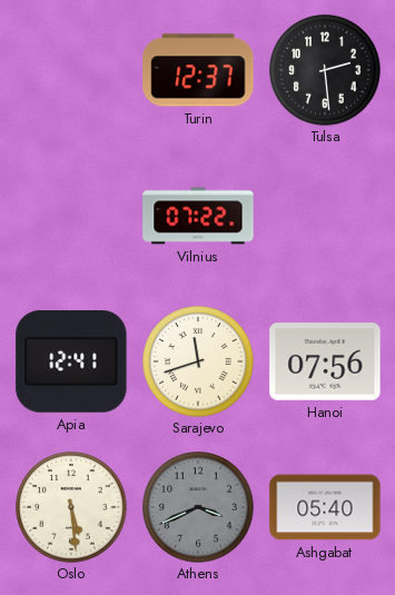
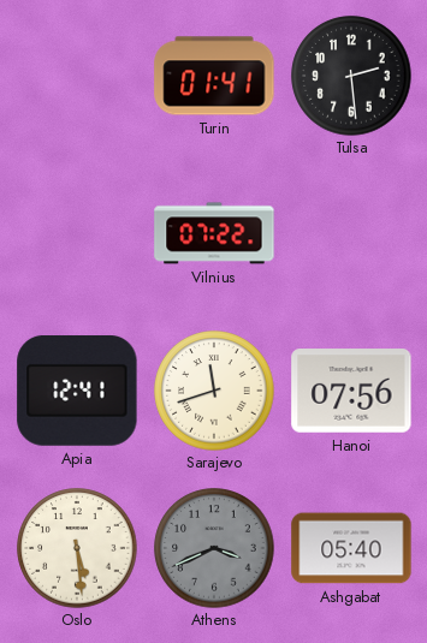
Turin: 12:37 -> 01:41 (214, 76)
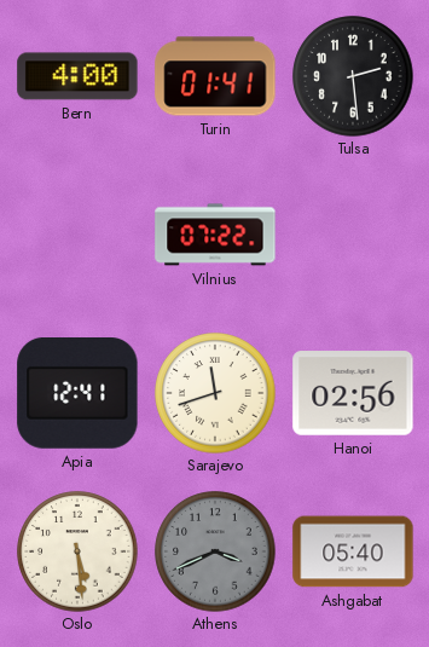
Bern: none -> 4:00 (77, 76)
Hanoi: 07:56 -> 02:56 (353, 393)
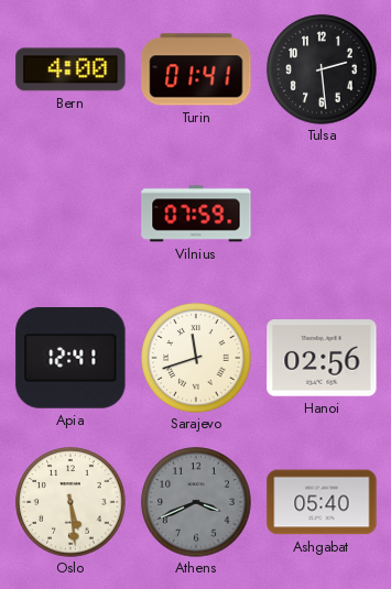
Vilnius: 07:22 -> 07:59 (196, 214)
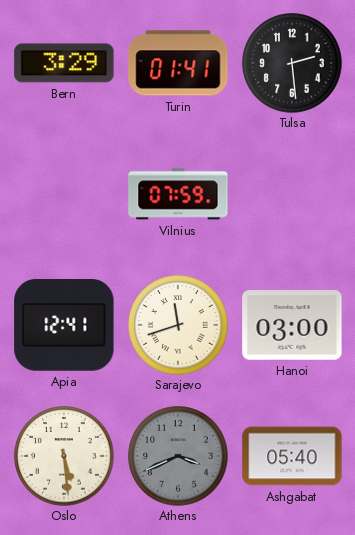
Bern: 4:00 -> 3:29 (64, 63)
Hanoi: 02:56 -> 03:00 (292, 325)
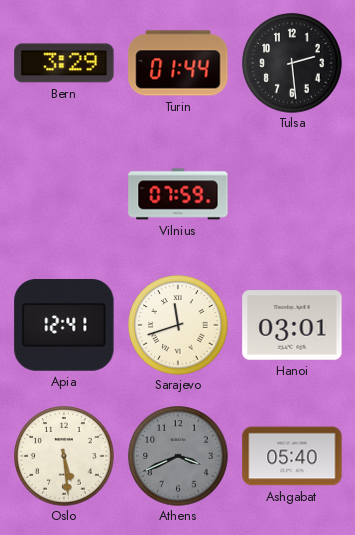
Turin: 01:41 -> 01:44 (178, 63)
Hanoi: 03:00 -> 03:01 (292, 325)
